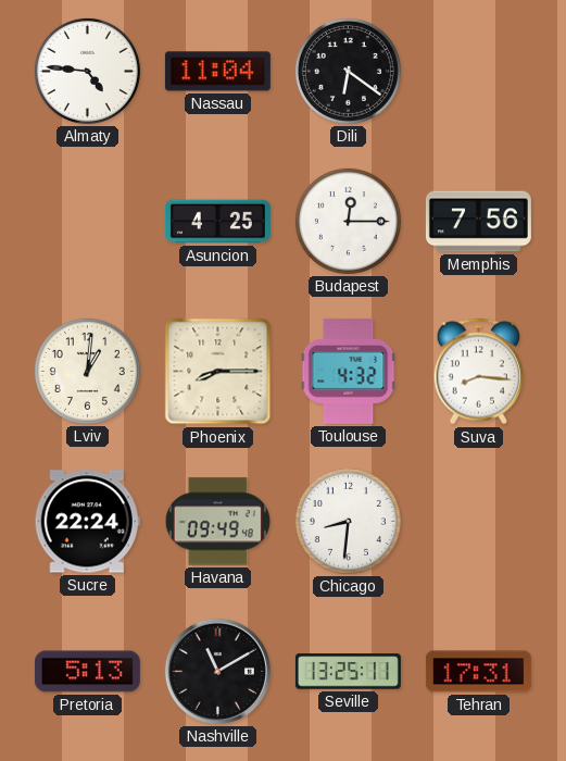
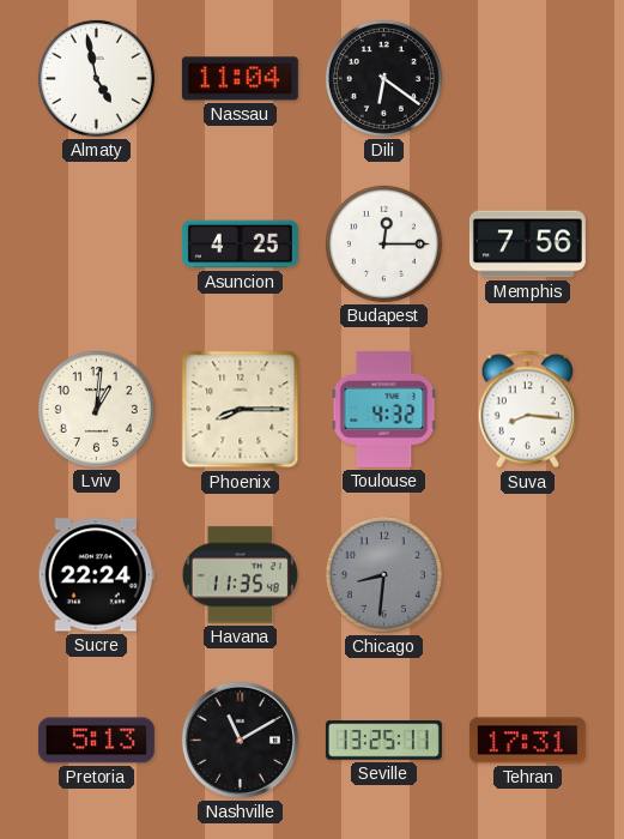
Almaty: 4:46 -> 4:58 (96, 78)
Havana: 09:49 -> 11:35 (240, 575)
Chicago dial: white -> grey (383, 574)
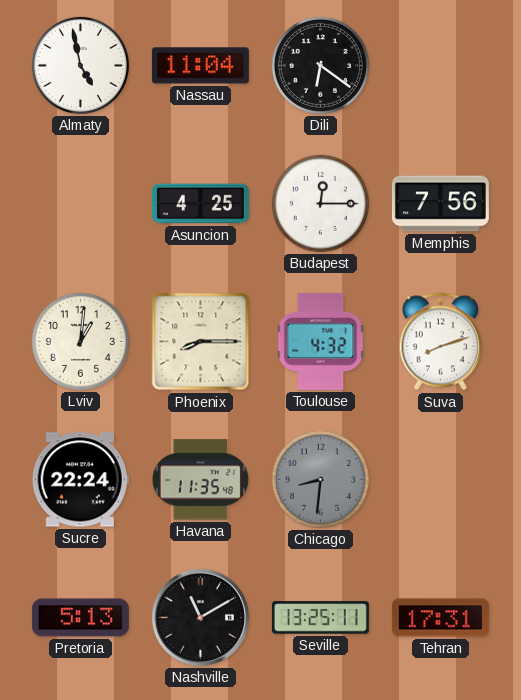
Suva: 8:16 -> 8:12 (441, 342)
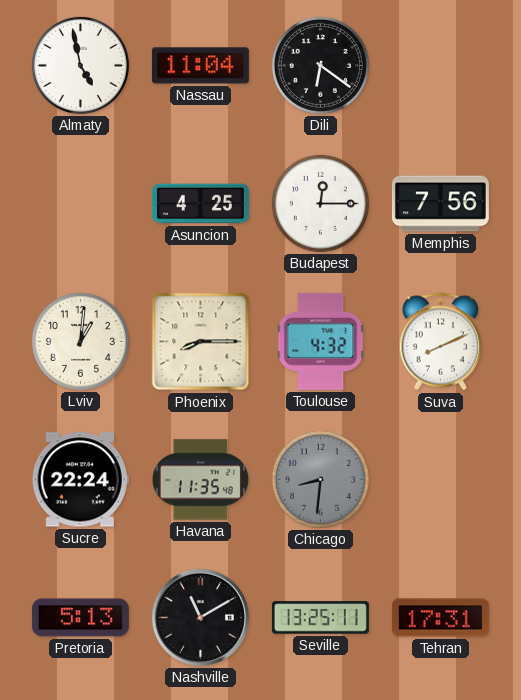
Suva: 8:12 -> 8:11 (441, 342)
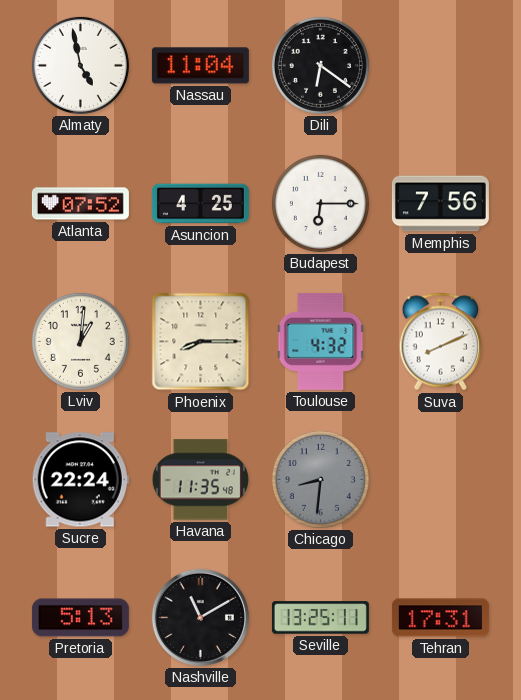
Atlanta: none -> 07:52 (80, 204)
Budapest: 12:15 -> 6:15 (320, 203)
